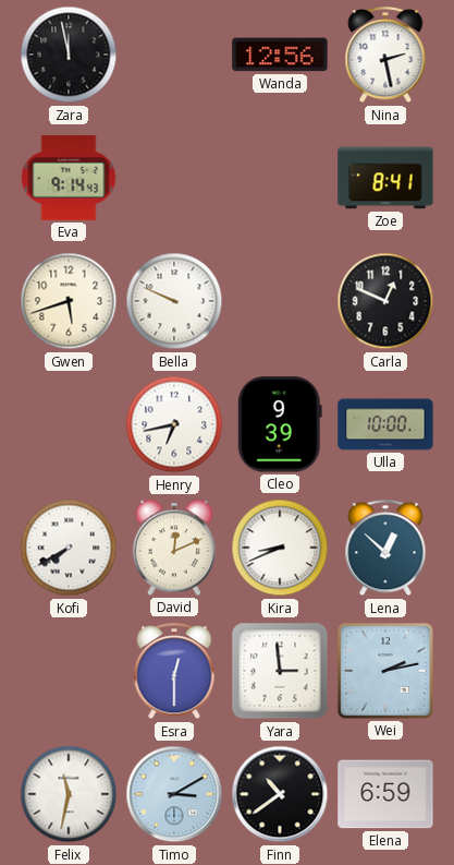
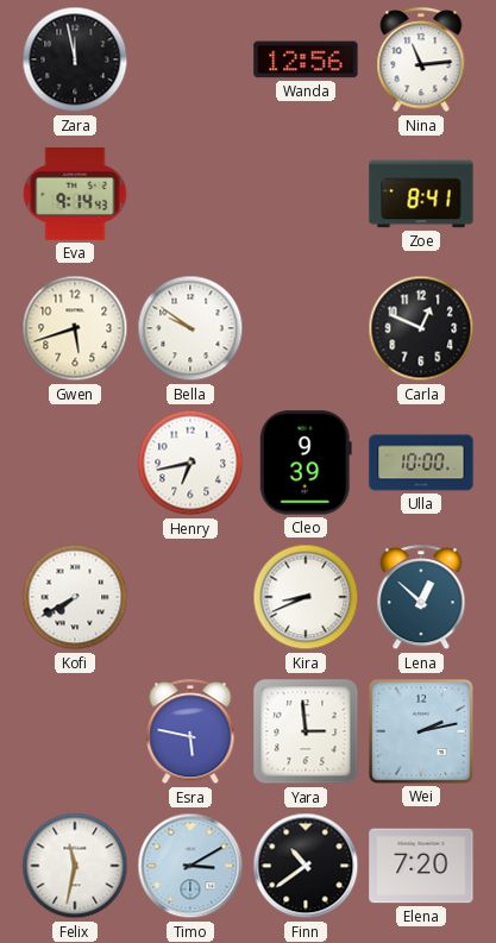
Nina: 2:28 -> 11:14 (421, 61)
Bella: 9:49 -> 9:51 (190, 328)
David: 12:11 -> none (174, 548)
Esra: 12:30 -> 5:47 (190, 733)
Elena: 6:59 -> 7:20 (421, 866)
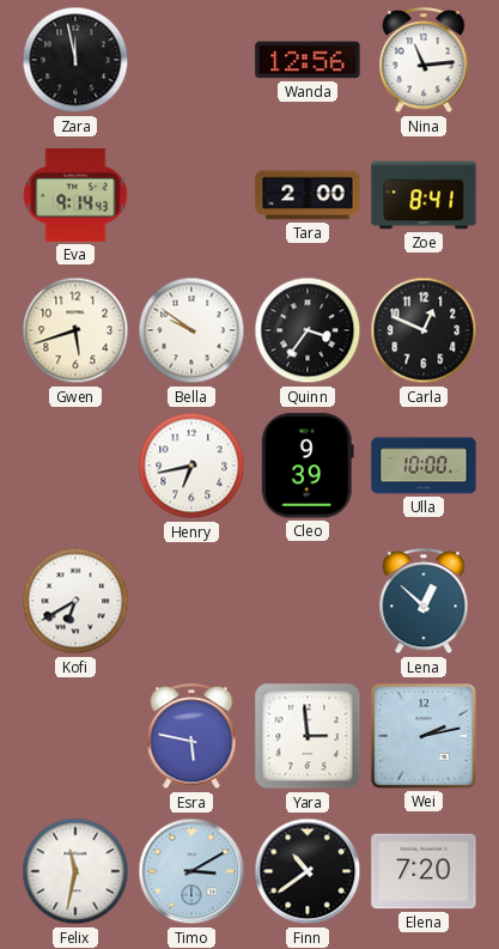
Tara: none -> 2:00 (308, 195)
Quinn: none -> 3:36 (308, 330)
Kofi: 7:40 -> 6:40 (75, 601)
Kira: 8:41 -> none (306, 597)
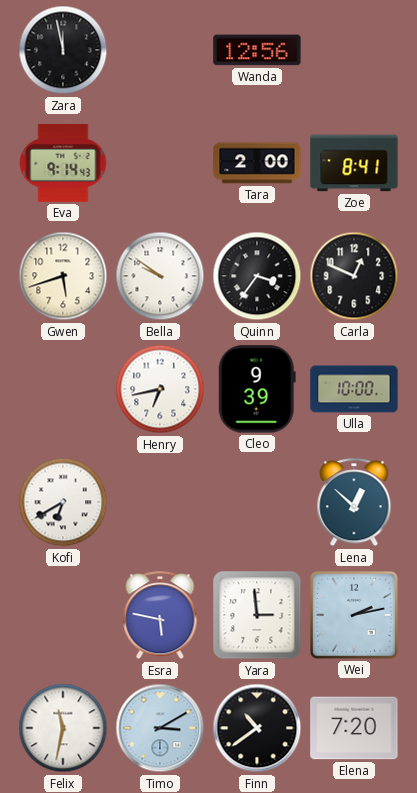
Nina: 11:14 -> none (424, 61)
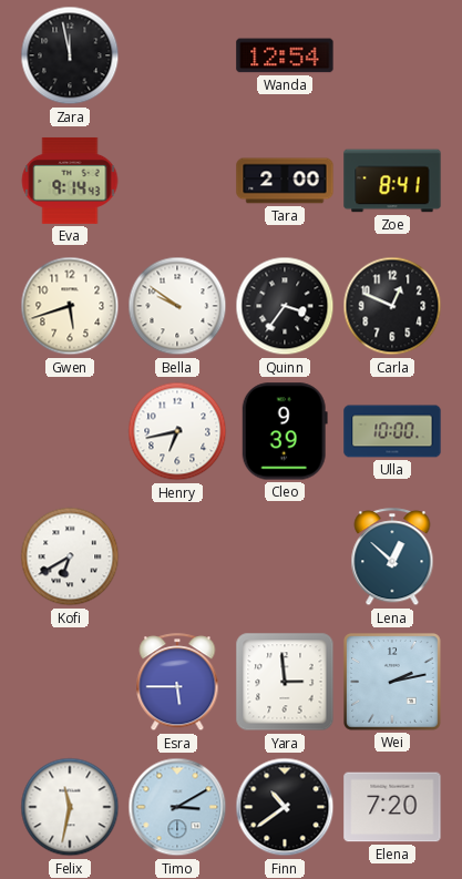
Wanda: 12:56 -> 12:54 (285, 55)
Esra: 5:47 -> 5:45 (177, 683)
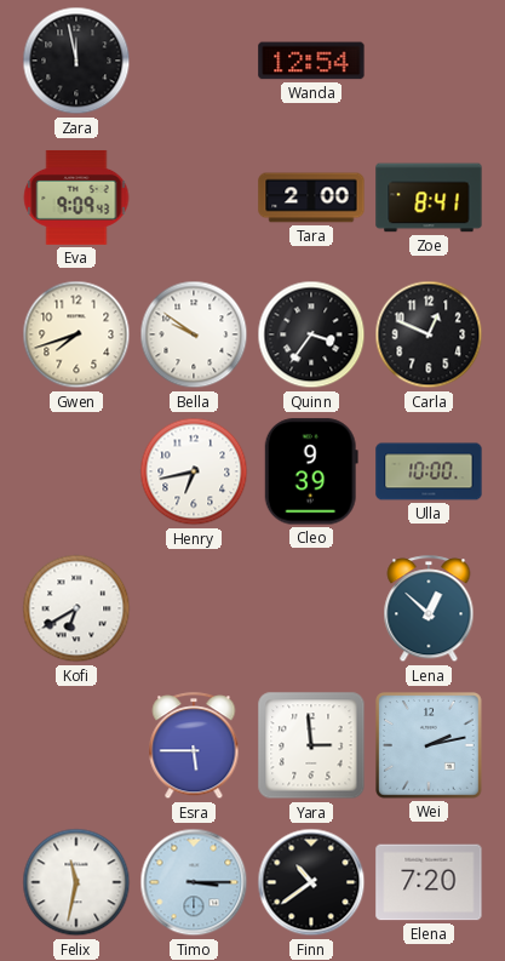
Eva: 9:14 -> 9:09 (76, 198)
Gwen: 5:42 -> 7:42 (76, 334)
Timo: 3:10 -> 3:15 (194, 882)
